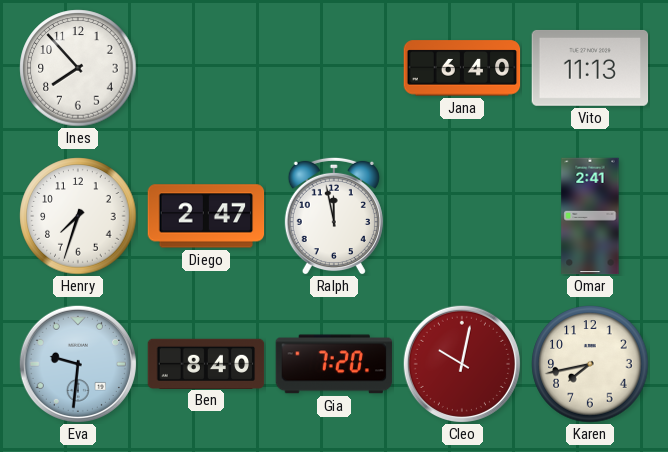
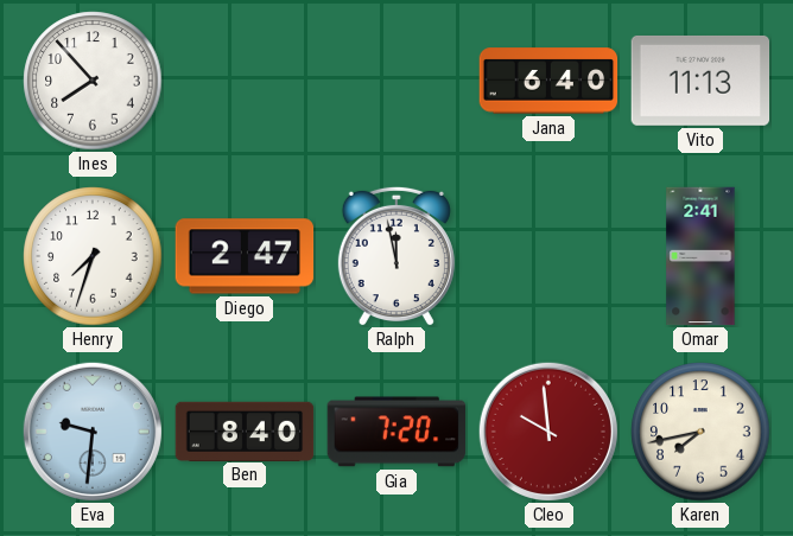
Cleo: 10:02 -> 9:59 (548, 432)
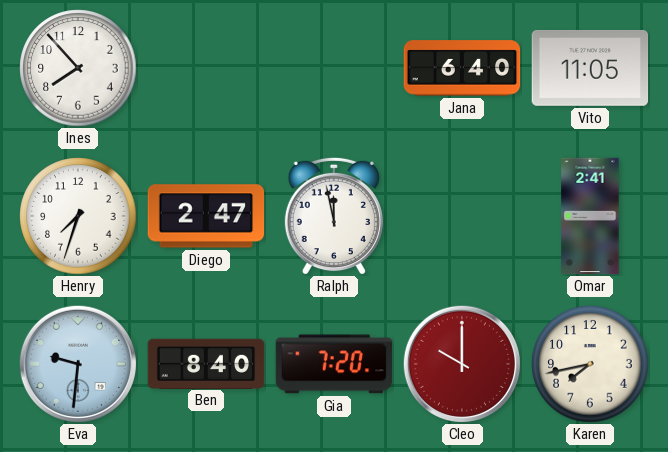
Vito: 11:13 -> 11:05 (590, 68)
Cleo: 9:59 -> 10:00 (462, 364)
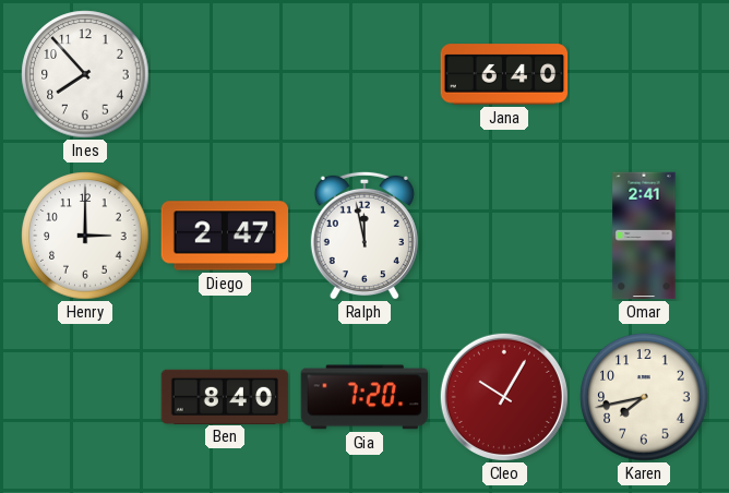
Vito: 11:05 -> none (590, 68)
Henry: 7:33 -> 3:00 (85, 236)
Eva: 9:31 -> none (78, 364)
Cleo: 10:00 -> 10:05 (504, 397)
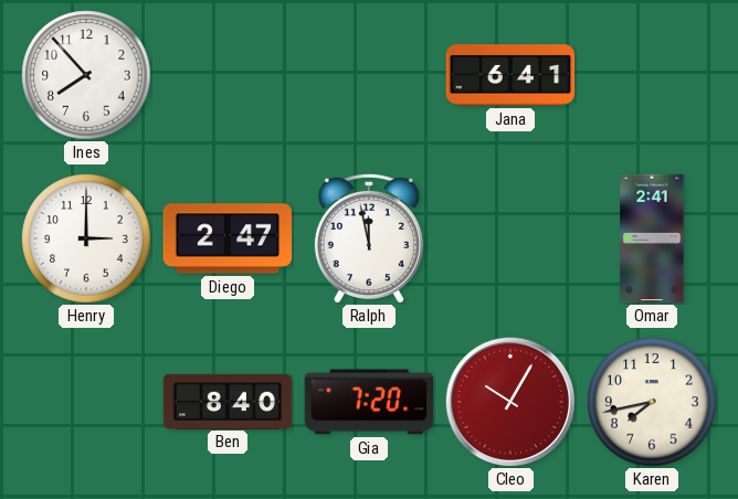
Jana: 6:40 -> 6:41 (510, 75)
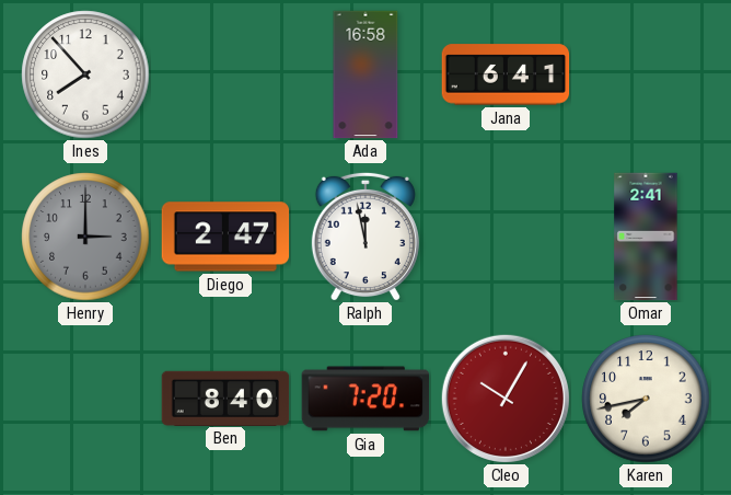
Ada: none -> 16:58 (366, 74)
Henry dial: white -> grey (85, 237)
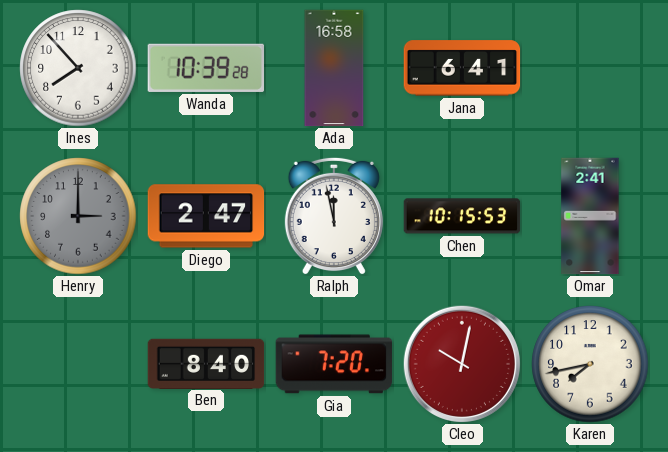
Wanda: none -> 10:39 (205, 68)
Chen: none -> 10:15 (462, 216)
Cleo: 10:05 -> 10:02 (462, 364)
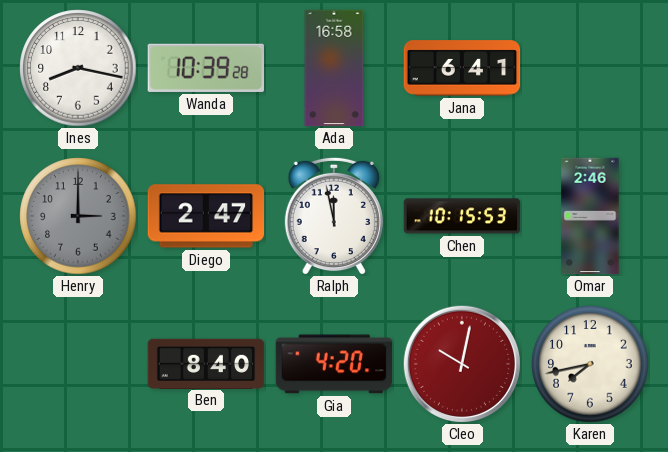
Ines: 7:53 -> 8:17 (78, 68)
Omar: 2:41 -> 2:46 (590, 216)
Gia: 7:20 -> 4:20 (334, 364)
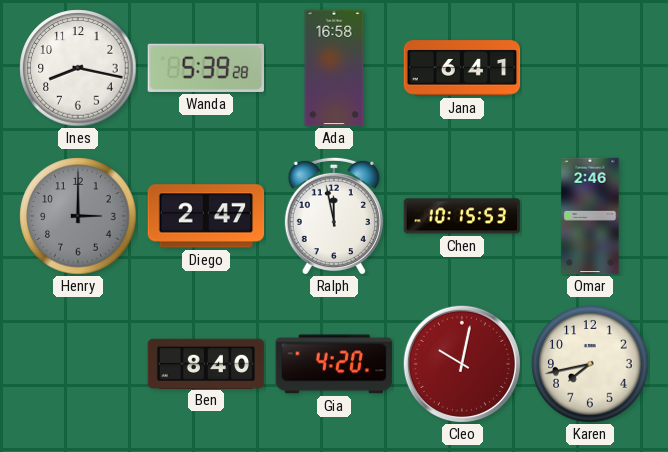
Wanda: 10:39 -> 5:39 (205, 68)
